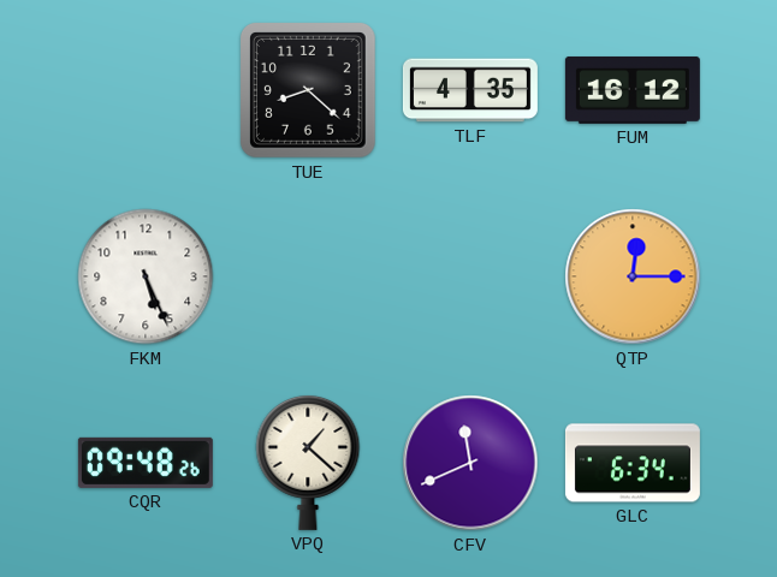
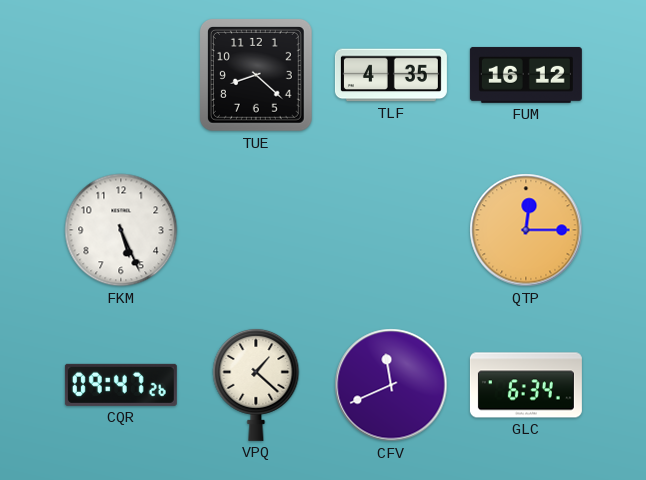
CQR: 09:48 -> 09:47 (121, 385)
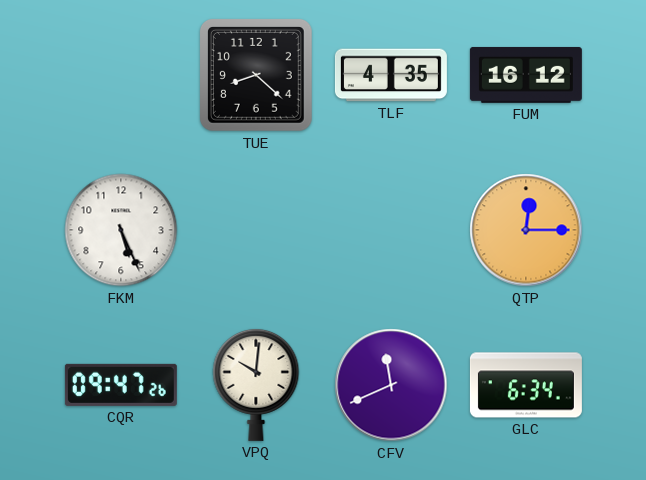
VPQ: 1:22 -> 10:01 (256, 384)
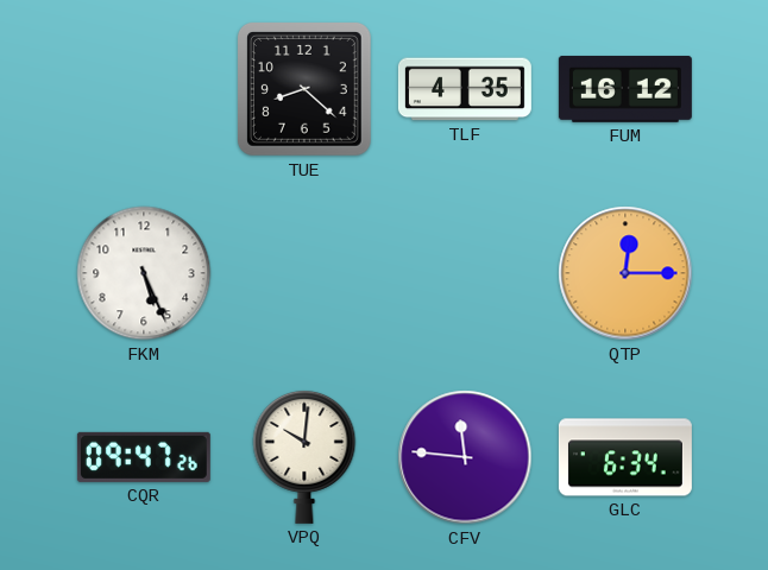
CFV: 11:41 -> 11:46 (465, 457)
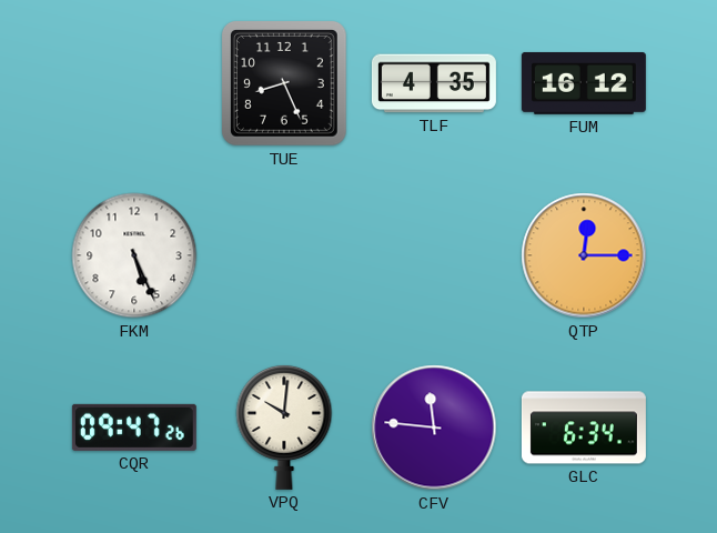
TUE: 8:22 -> 8:26 (284, 83)
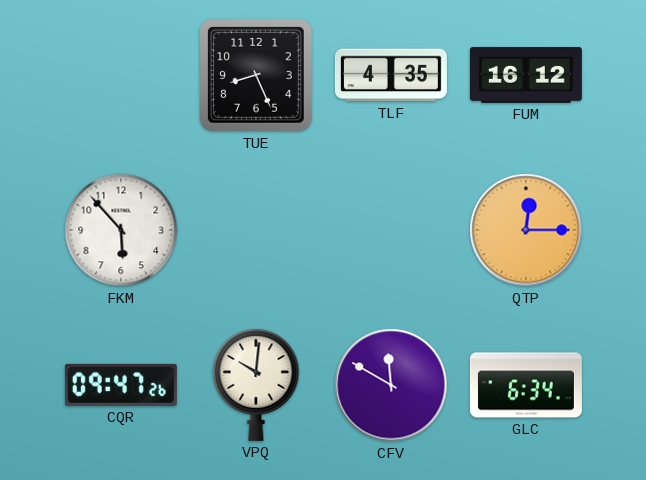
FKM: 5:26 -> 5:53 (121, 230)
CFV: 11:46 -> 11:50 (391, 385)
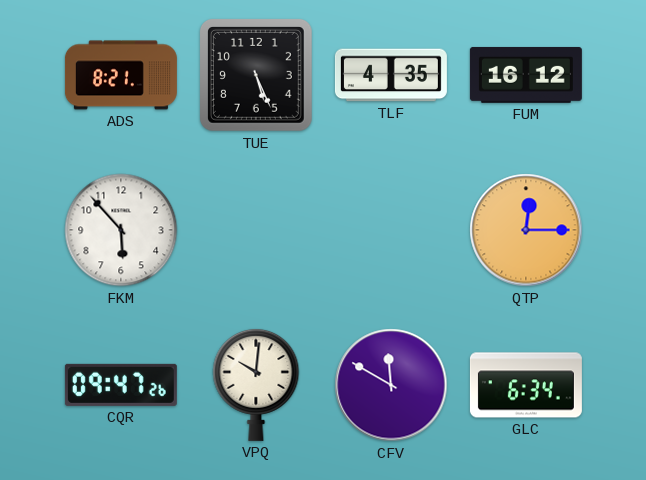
ADS: none -> 8:21 (121, 75)
TUE: 8:26 -> 5:26 (256, 75)
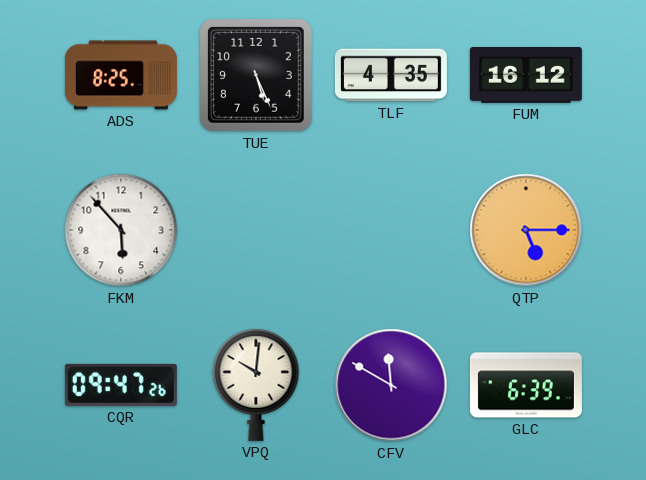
ADS: 8:21 -> 8:25 (121, 75)
QTP: 12:15 -> 5:15 (526, 230)
GLC: 6:34 -> 6:39 (526, 385)
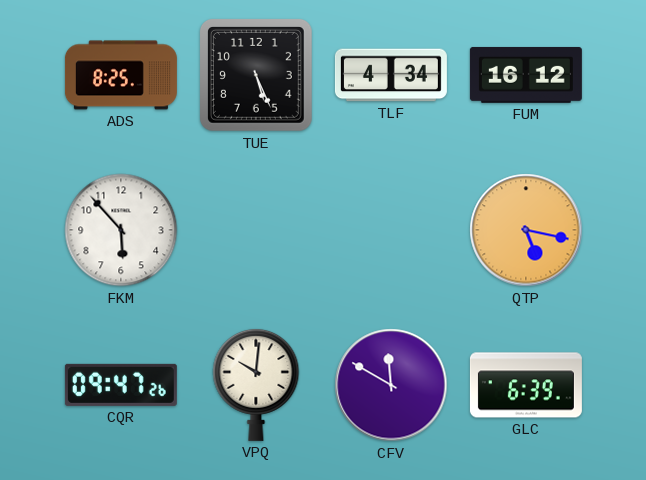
TLF: 4:35 -> 4:34 (391, 75)
QTP: 5:15 -> 5:17 (526, 230)
